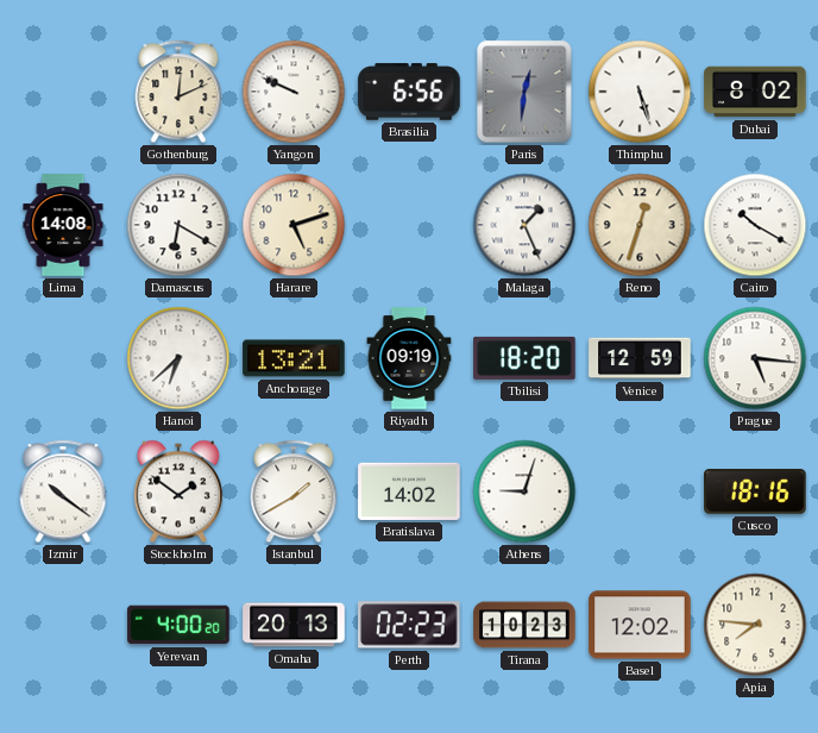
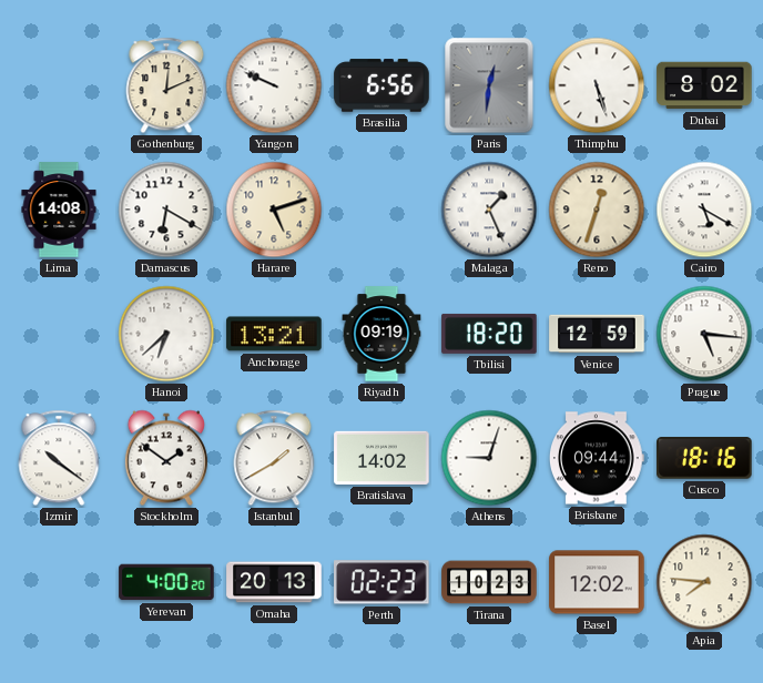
Cairo: 10:20 -> 5:20 (704, 210)
Brisbane: none -> 09:44 (597, 458)
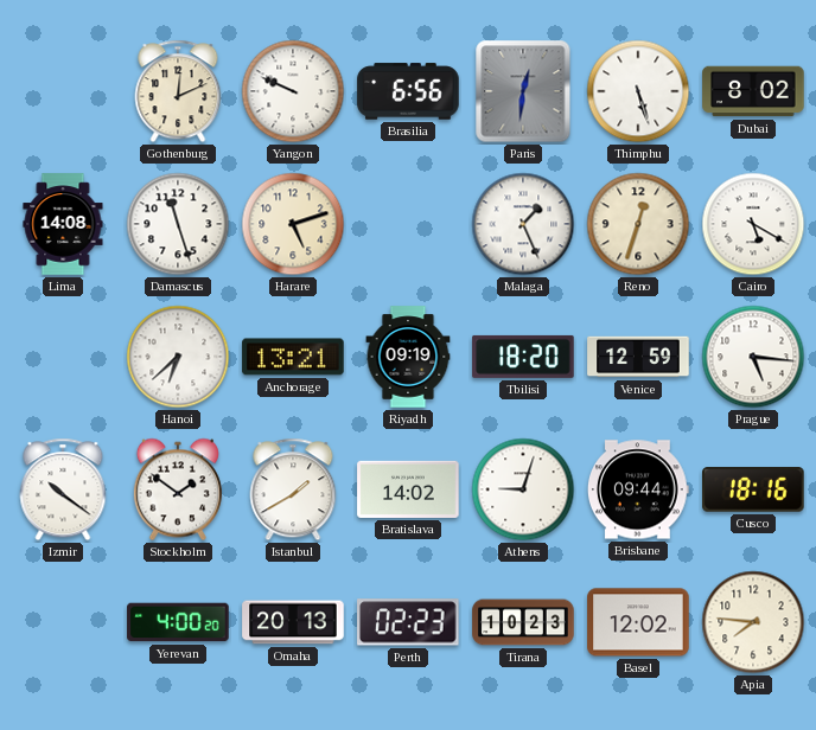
Damascus: 6:20 -> 11:27 (178, 224)
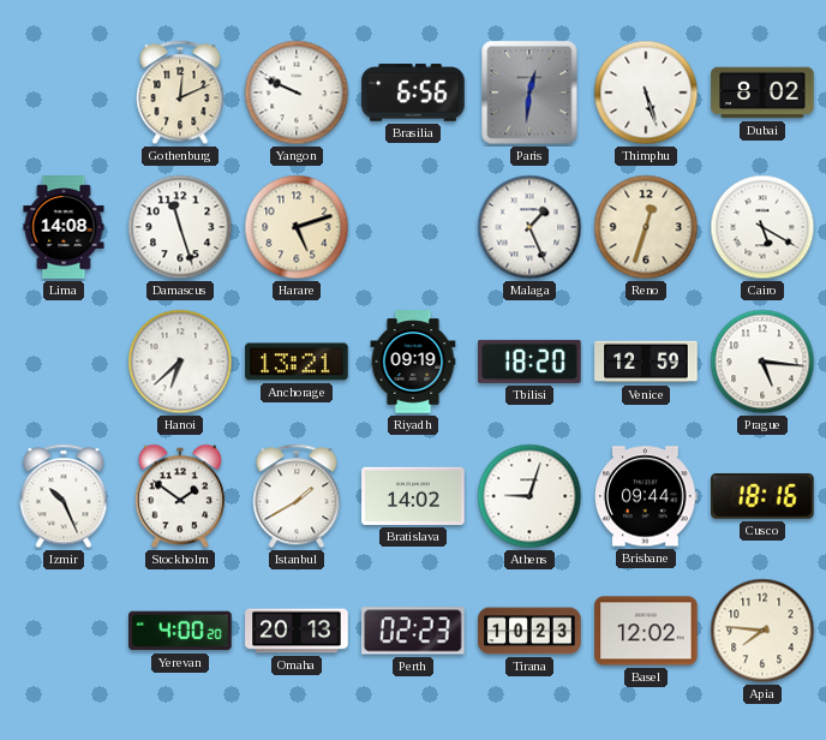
Izmir: 10:21 -> 10:26 (64, 496)
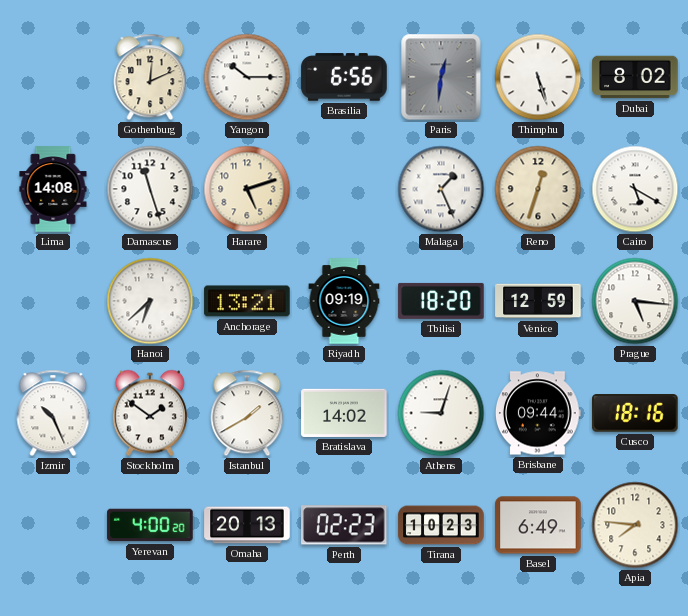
Yangon: 9:49 -> 10:15 (247, 77)
Basel: 12:02 -> 6:49 (538, 525)
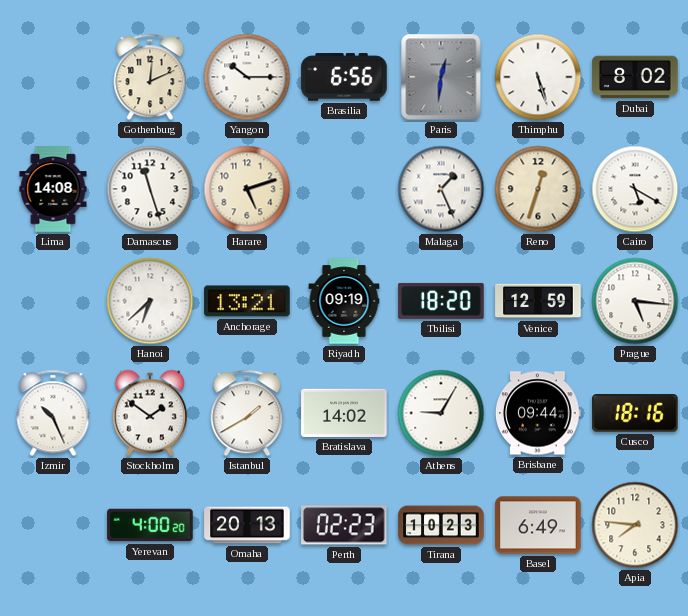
Athens: 9:03 -> 9:05 (441, 413)
